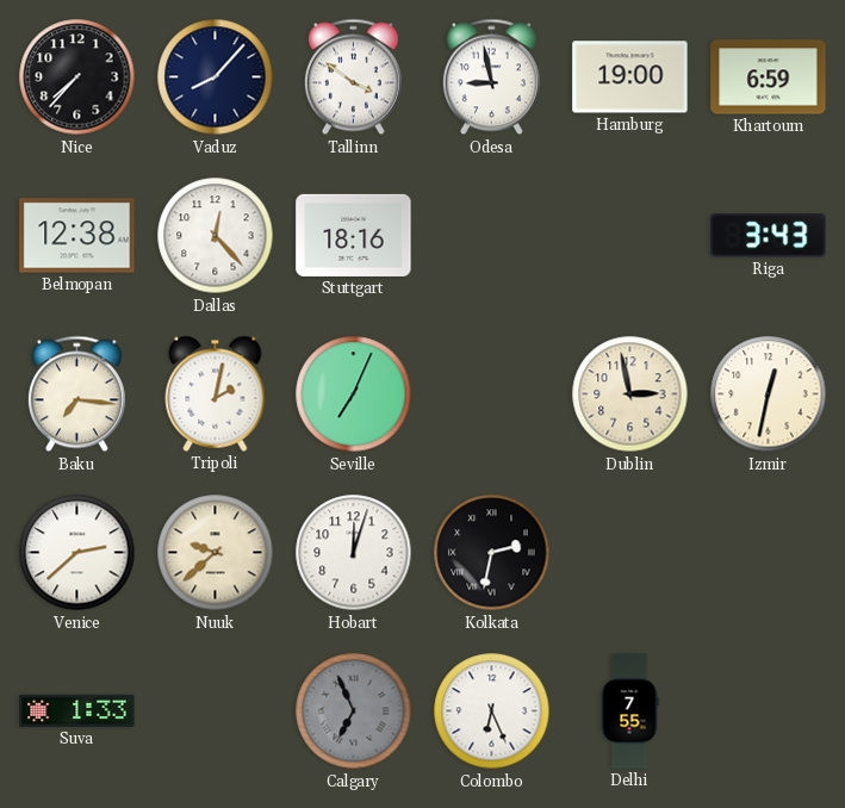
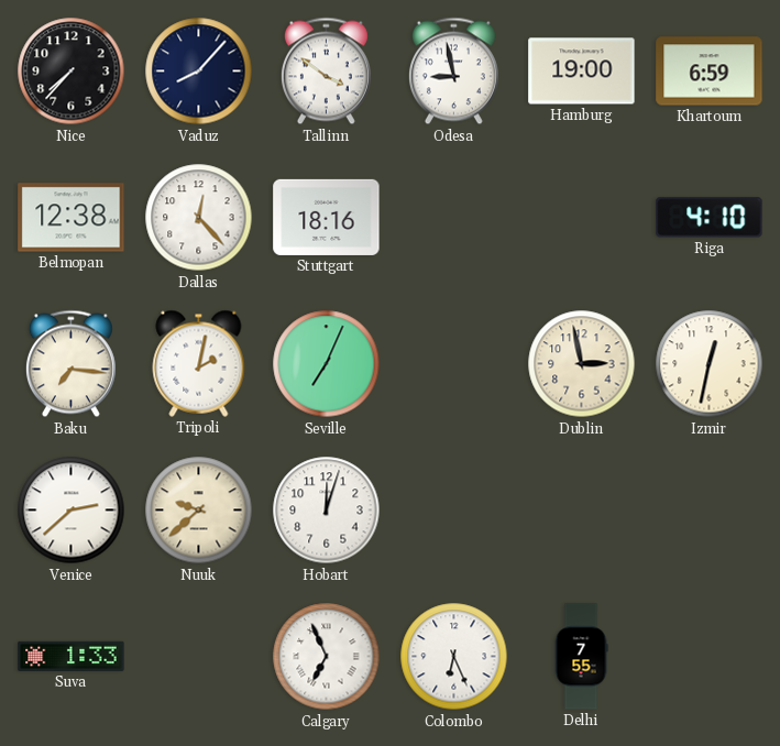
Riga: 3:43 -> 4:10 (710, 218)
Kolkata: 2:32 -> none (492, 553)
Calgary dial: grey -> white (327, 657)
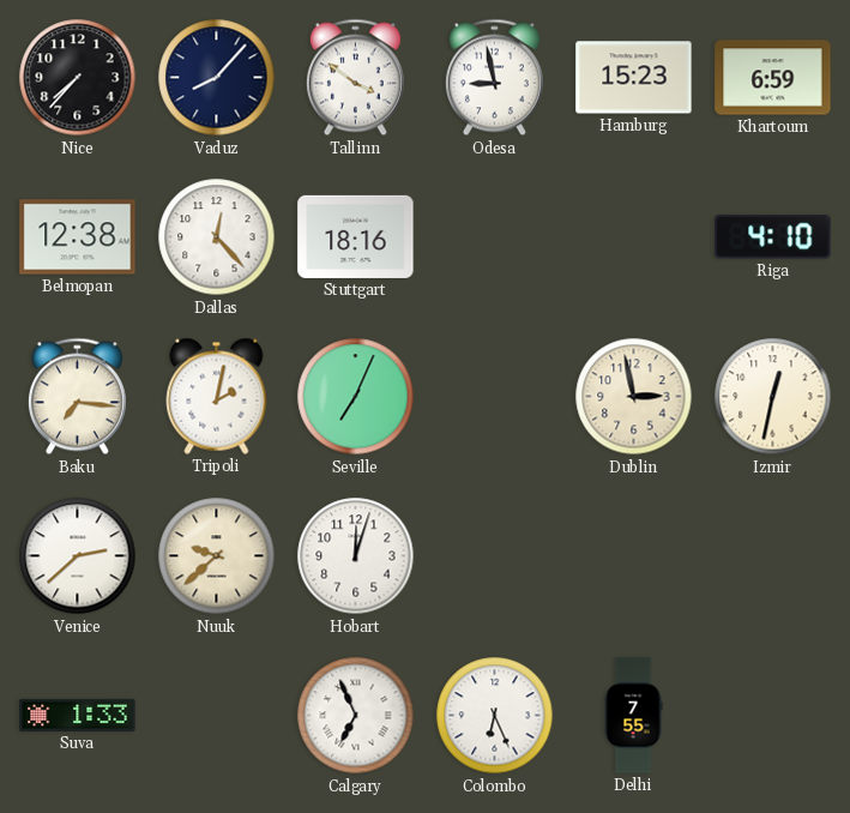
Hamburg: 19:00 -> 15:23 (634, 78)
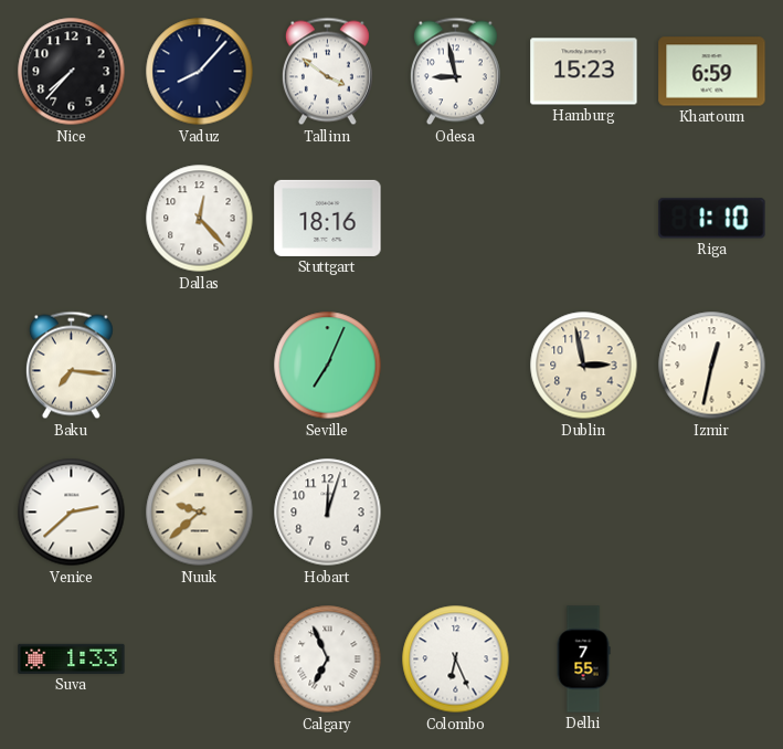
Belmopan: 12:38 -> none (78, 237)
Riga: 4:10 -> 1:10 (712, 219)
Tripoli: 2:02 -> none (217, 396)
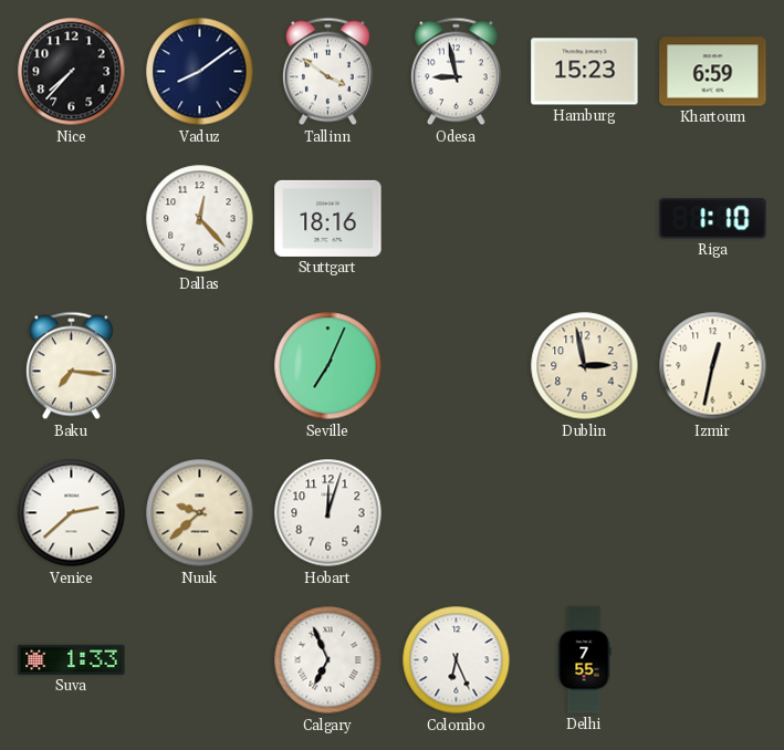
Vaduz: 8:07 -> 8:09 (200, 72)
